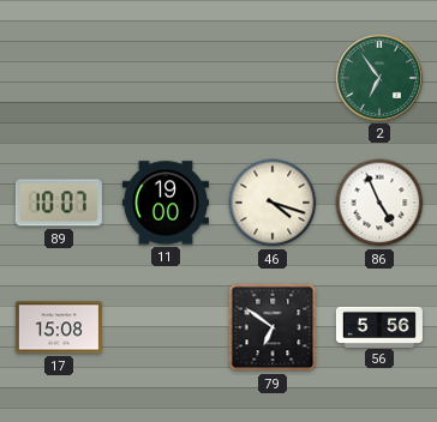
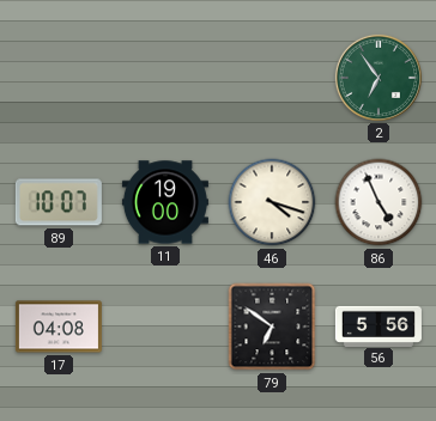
17: 15:08 -> 04:08 (59, 327)
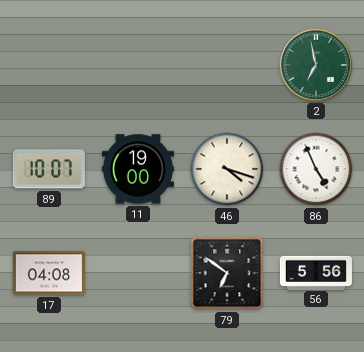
2: 6:54 -> 6:58 (316, 65)
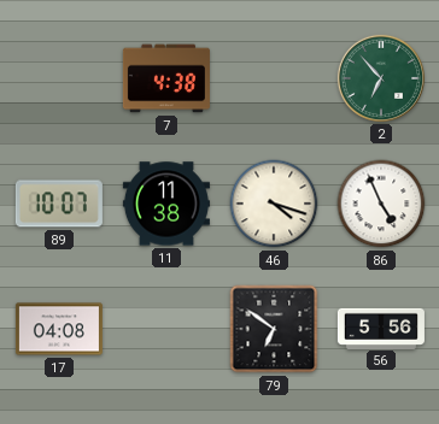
7: none -> 4:38 (166, 78)
2: 6:58 -> 6:53 (381, 78)
11: 19:00 -> 11:38 (166, 204)
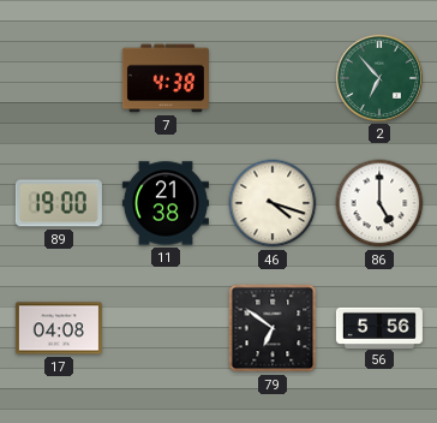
89: 10:07 -> 19:00 (59, 203)
11: 11:38 -> 21:38 (166, 203)
86: 4:56 -> 5:00 (379, 203)
